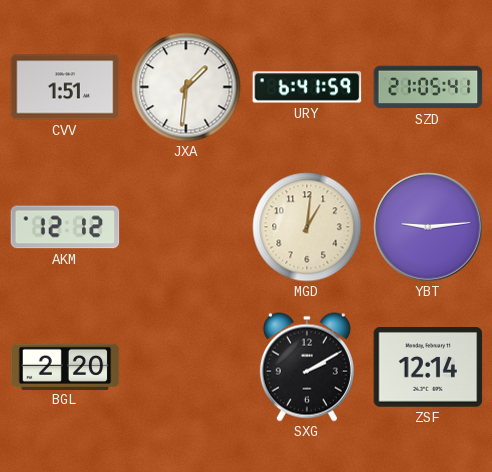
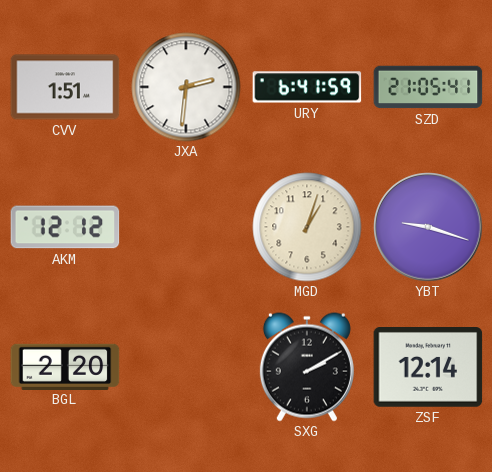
JXA: 1:31 -> 2:31 (186, 87)
MGD: 1:01 -> 1:03 (307, 227)
YBT: 9:14 -> 9:18 (428, 227)
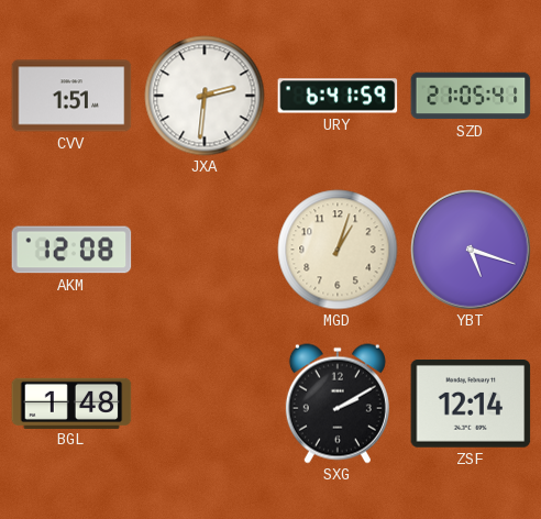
AKM: 12:12 -> 12:08 (71, 250)
YBT: 9:18 -> 5:18 (471, 250)
BGL: 2:20 -> 1:48 (71, 402)
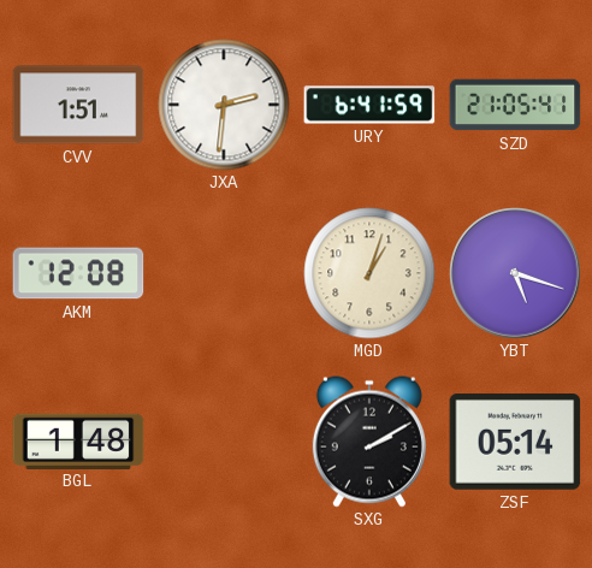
ZSF: 12:14 -> 05:14 (515, 443)
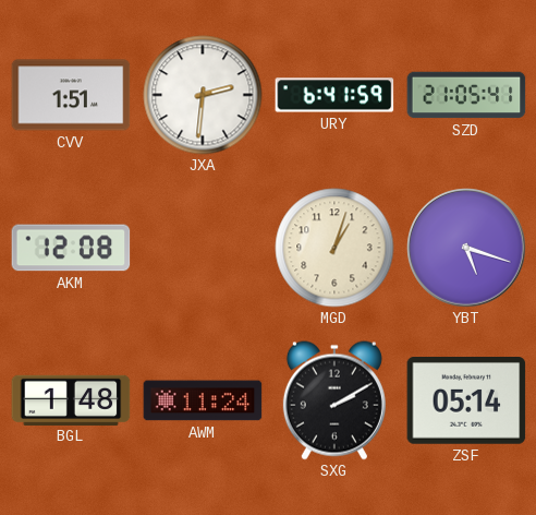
AWM: none -> 11:24 (203, 400)
